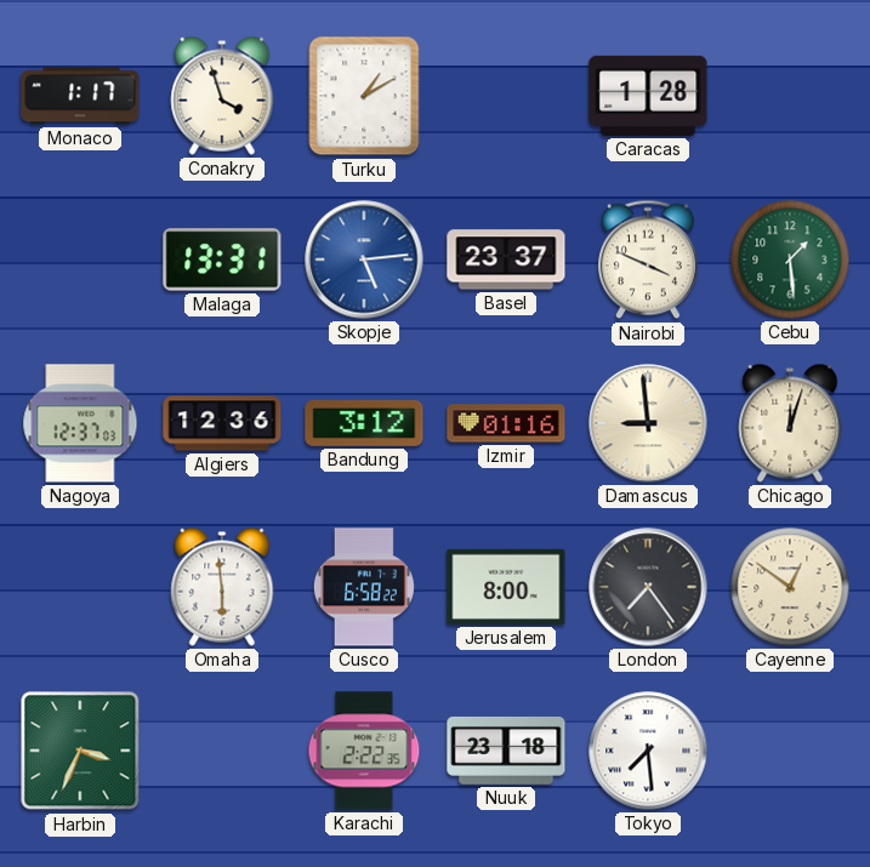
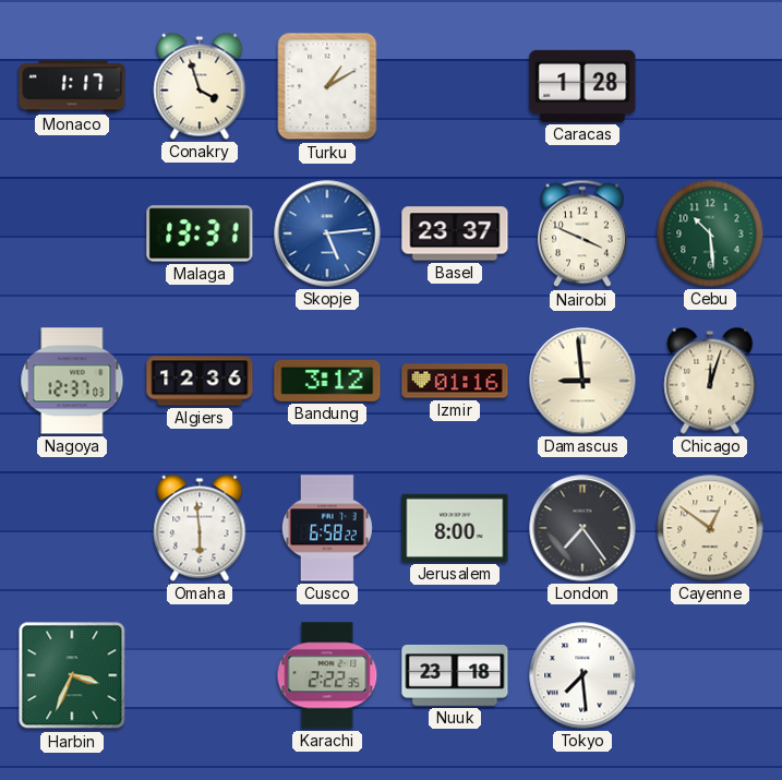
Cebu: 1:29 -> 10:29 (710, 233)
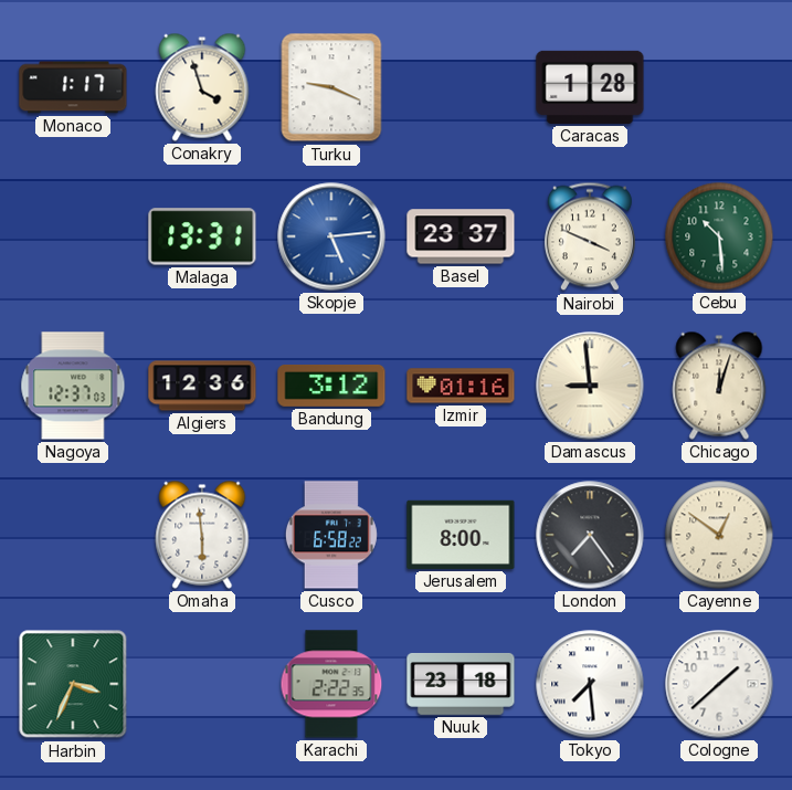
Turku: 1:10 -> 9:19 (331, 87)
Cologne: none -> 1:38 (719, 684)
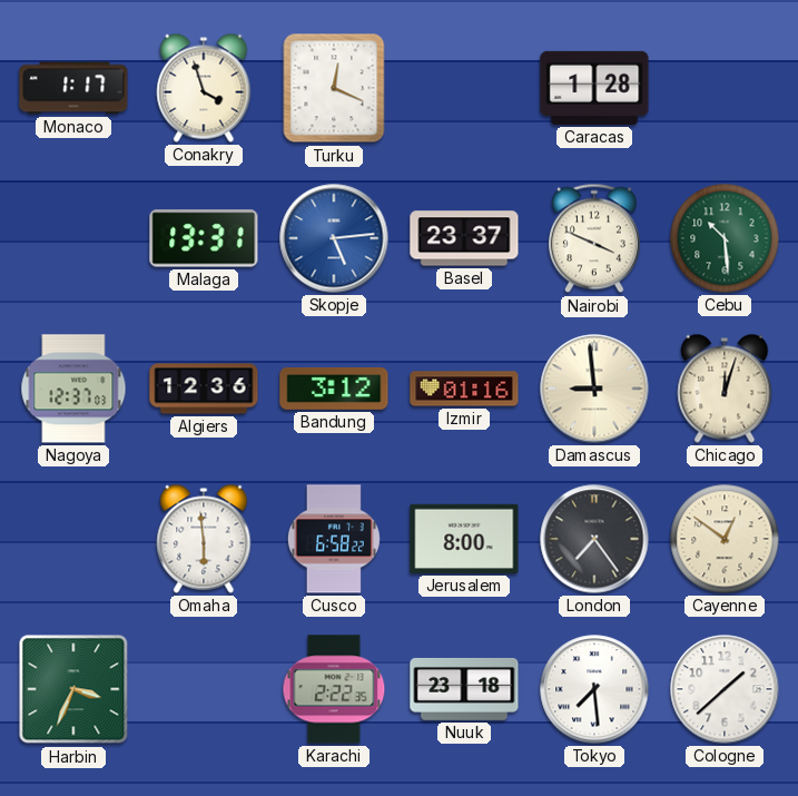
Turku: 9:19 -> 12:19 (334, 88)
